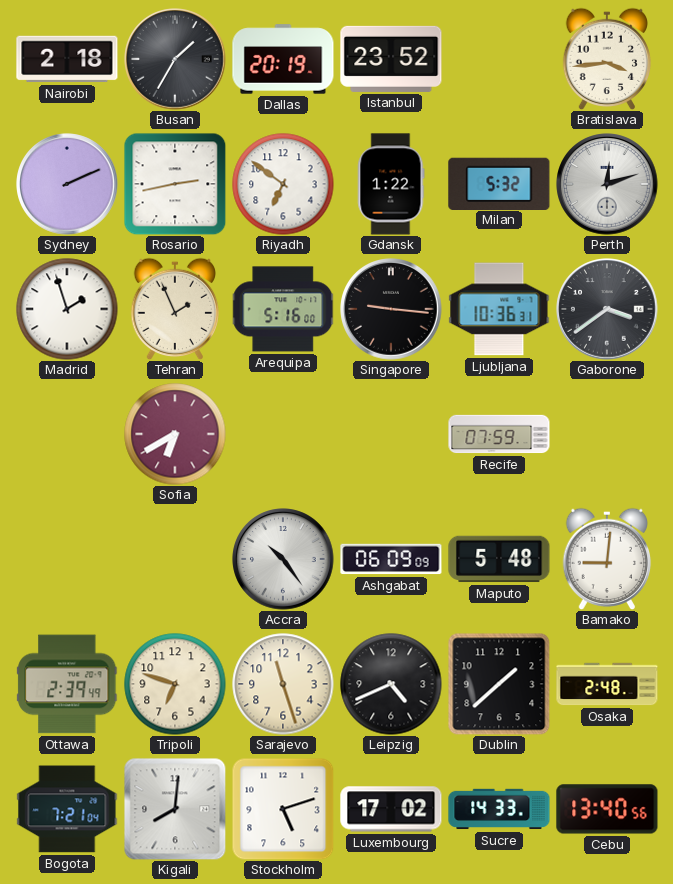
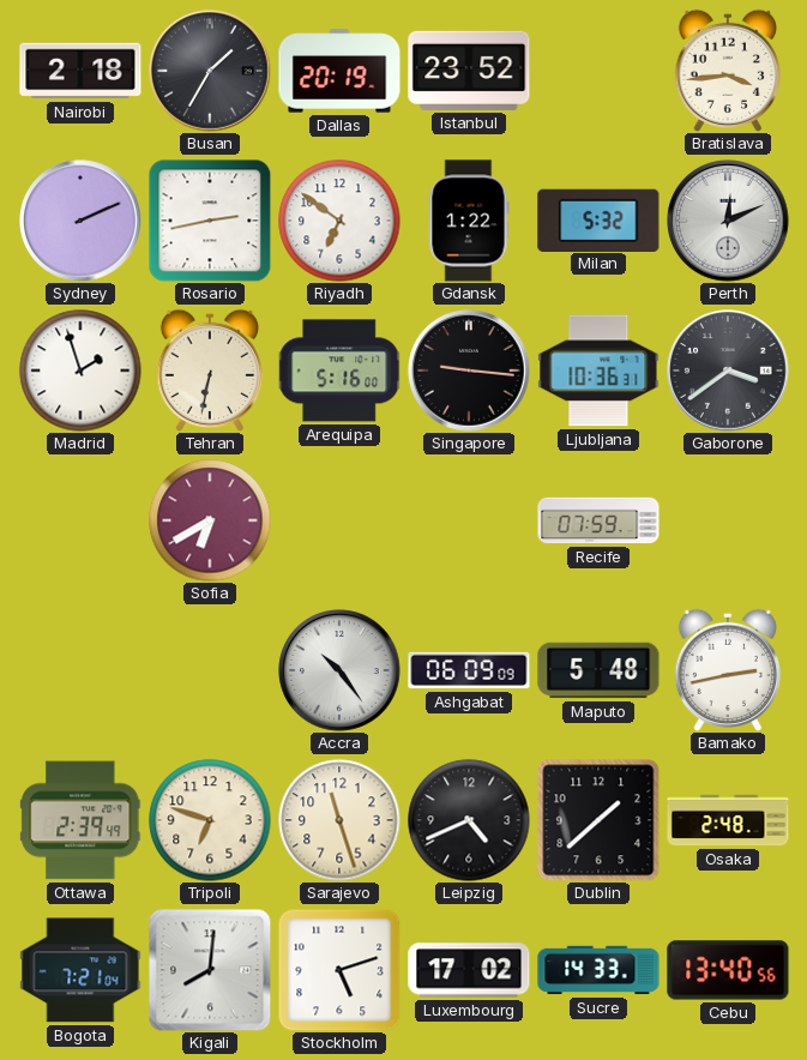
Perth: 12:12 -> 12:11 (728, 221)
Tehran: 1:56 -> 6:32 (210, 371)
Bamako: 9:01 -> 2:43 (728, 670)
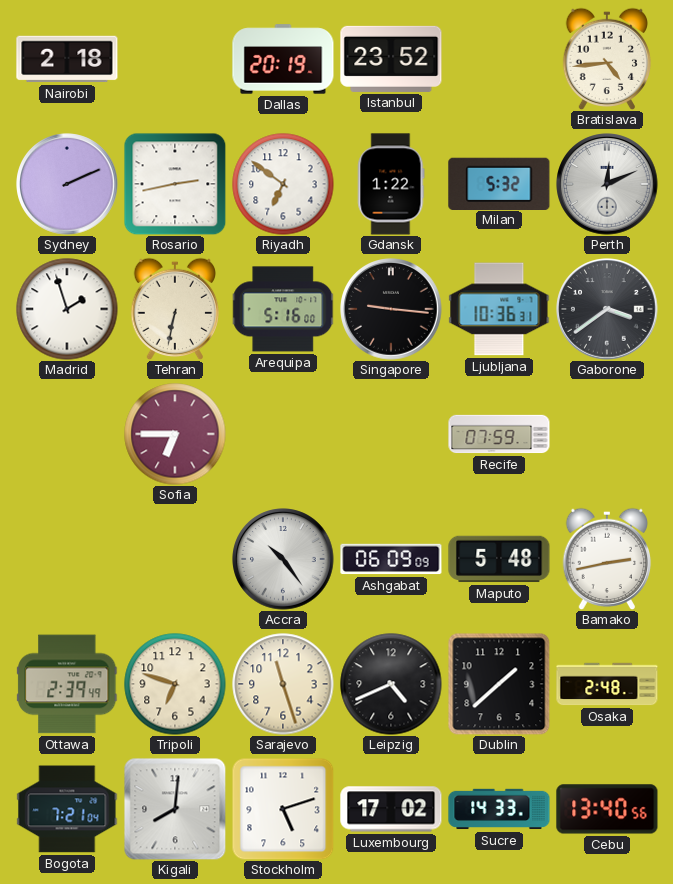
Busan: 1:35 -> none (210, 71)
Bratislava: 3:44 -> 4:44 (607, 59)
Sofia: 6:40 -> 6:45 (175, 434)
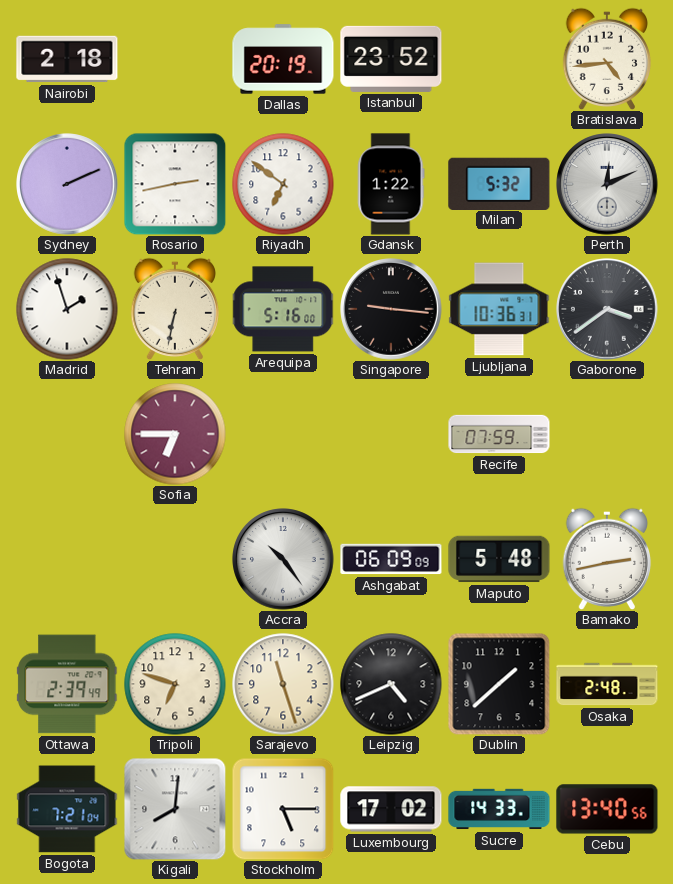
Stockholm: 5:12 -> 5:15 (283, 809)
